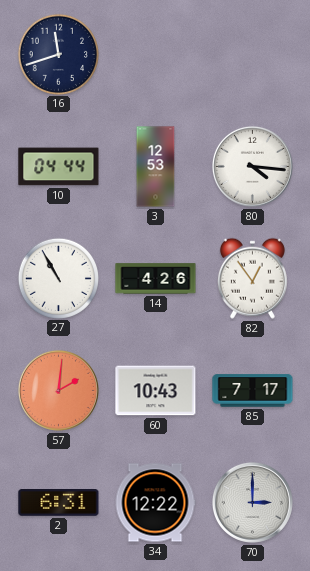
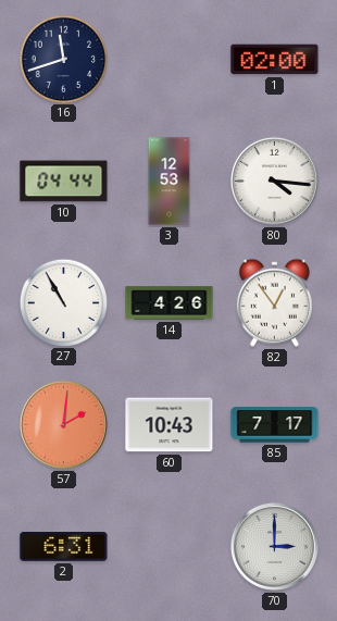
1: none -> 02:00 (275, 60)
34: 12:22 -> none (155, 503)
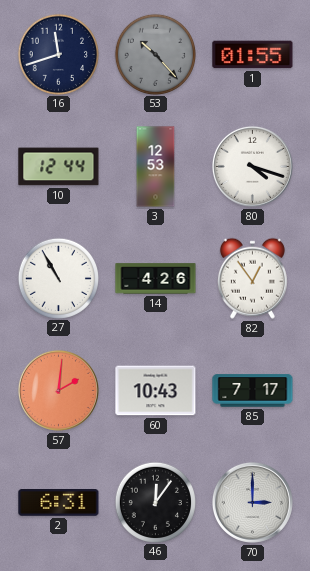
53: none -> 10:23 (155, 54)
1: 02:00 -> 01:55 (253, 55)
10: 04:44 -> 12:44 (59, 167)
80: 4:16 -> 4:18 (252, 166)
46: none -> 12:06 (155, 502)
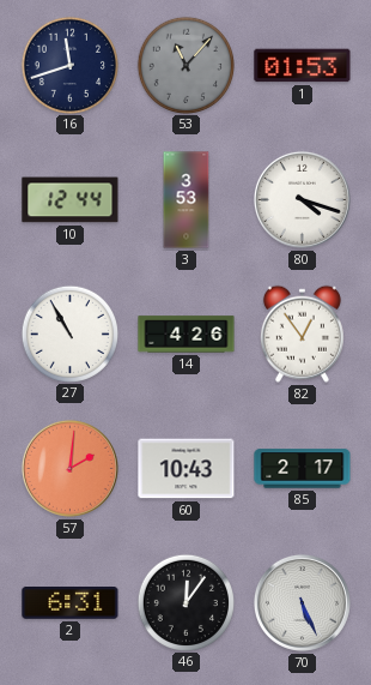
53: 10:23 -> 11:07 (185, 65)
1: 01:55 -> 01:53 (303, 66)
3: 12:53 -> 3:53 (187, 200)
85: 7:17 -> 2:17 (303, 469)
70: 3:00 -> 5:26 (302, 602)
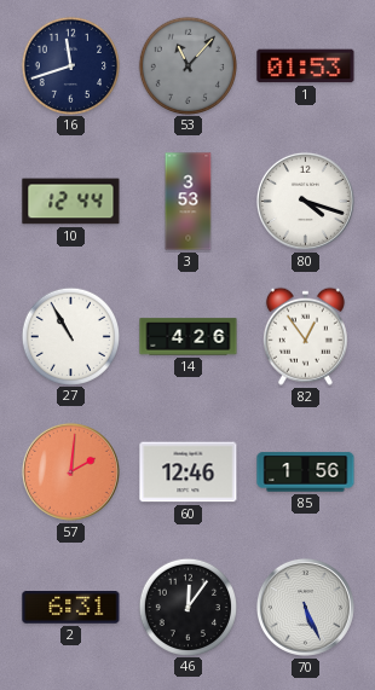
60: 10:43 -> 12:46 (189, 472)
85: 2:17 -> 1:56 (306, 472)
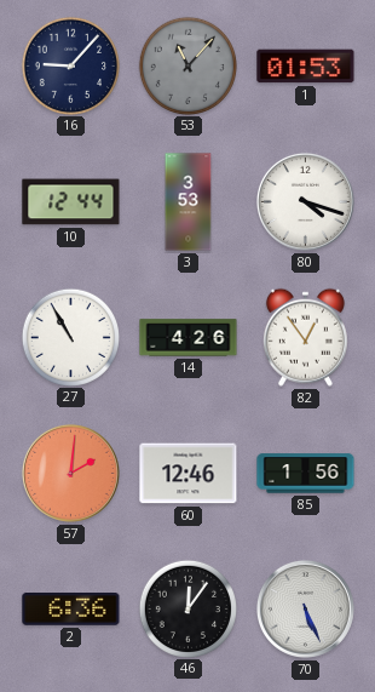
16: 11:42 -> 9:07 (70, 65)
2: 6:31 -> 6:36 (71, 610)
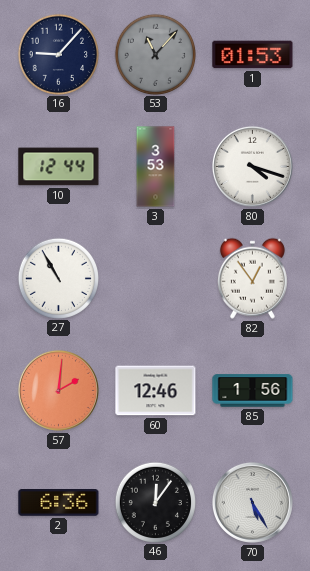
14: 4:26 -> none (189, 338)
70: 5:26 -> 5:25 (252, 502)
